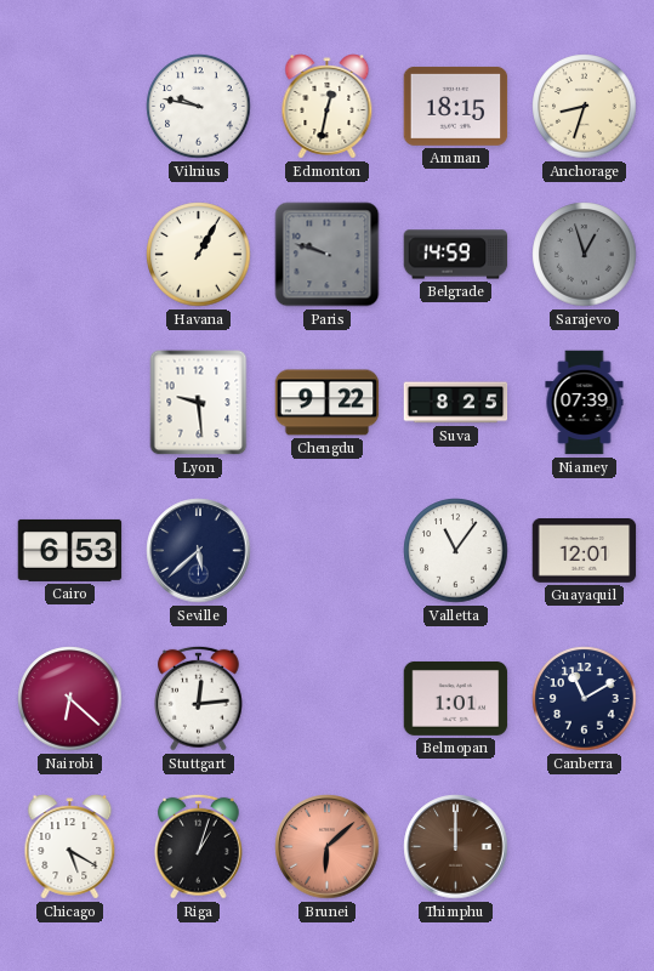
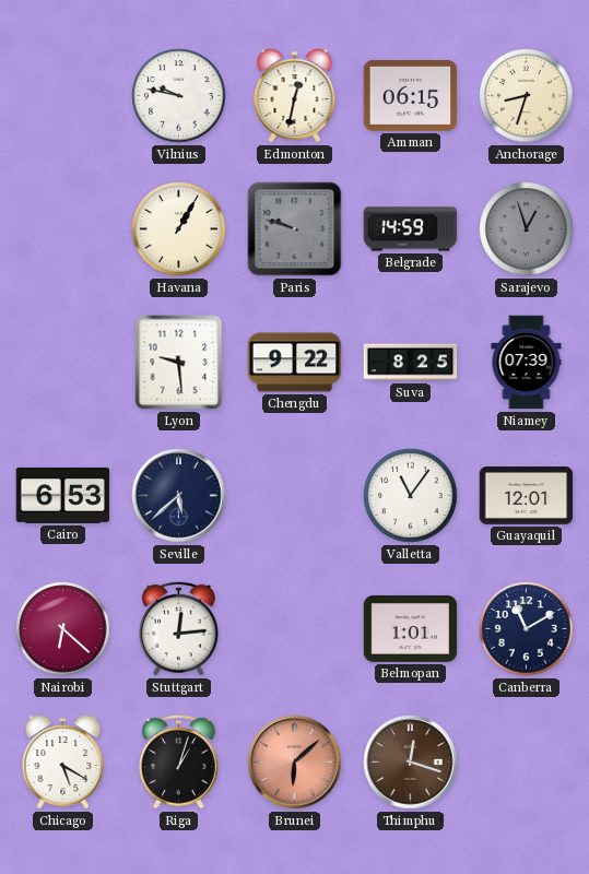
Amman: 18:15 -> 06:15 (411, 95)
Thimphu: 12:00 -> 12:18 (411, 763)
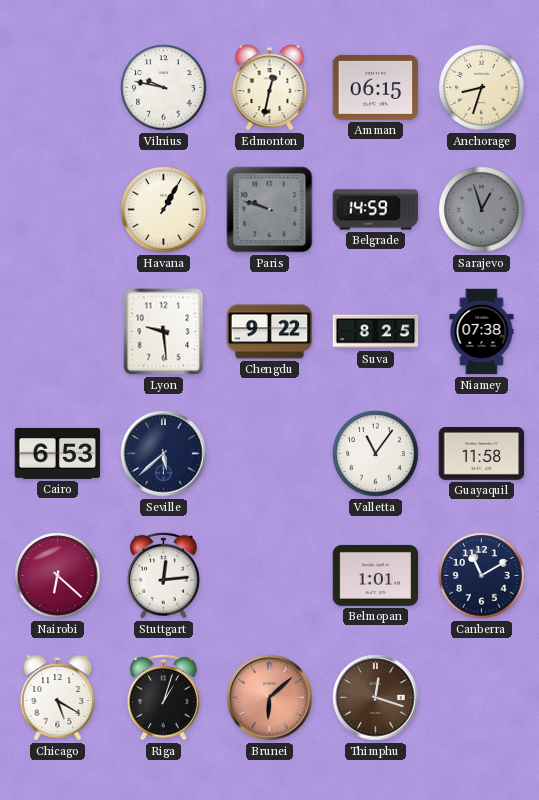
Niamey: 07:39 -> 07:38 (482, 332)
Guayaquil: 12:01 -> 11:58 (482, 454)
